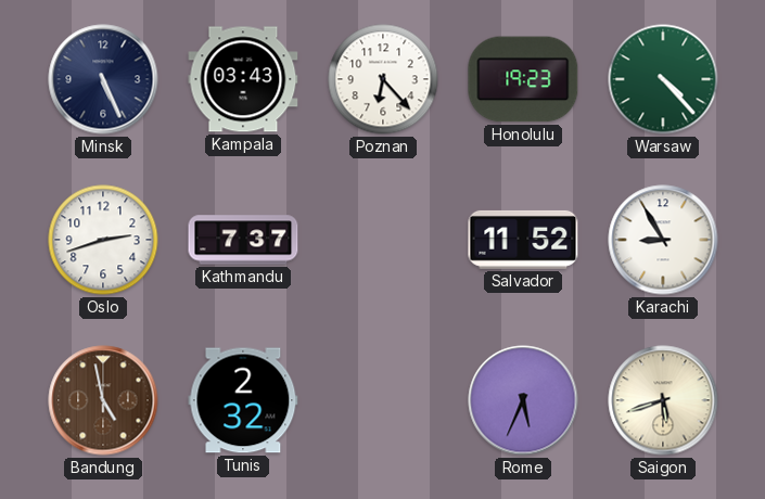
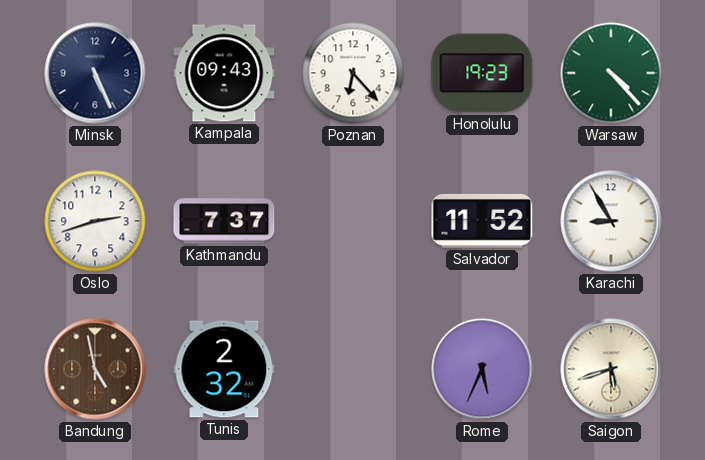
Kampala: 03:43 -> 09:43 (224, 73)
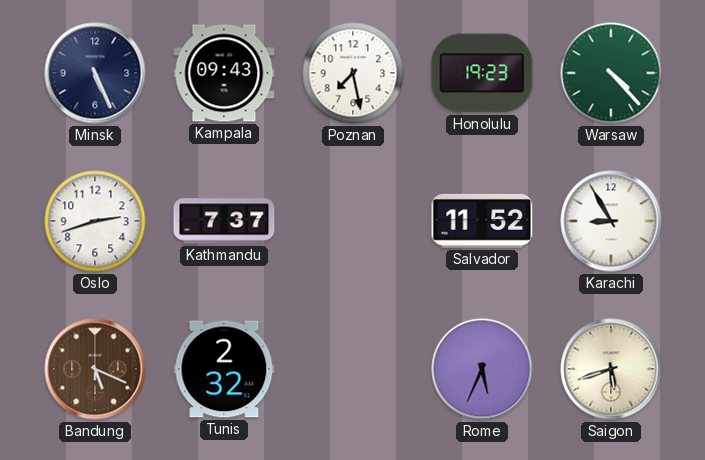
Poznan: 6:23 -> 7:28 (353, 73)
Bandung: 4:58 -> 5:19 (95, 369)
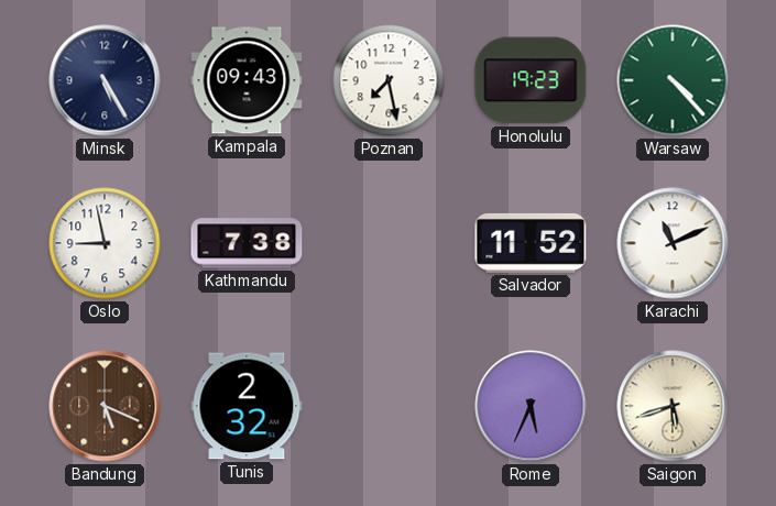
Minsk: 5:26 -> 5:25 (105, 80)
Oslo: 2:42 -> 8:58 (105, 243)
Kathmandu: 7:37 -> 7:38 (247, 243)
Karachi: 8:55 -> 11:11 (673, 243)
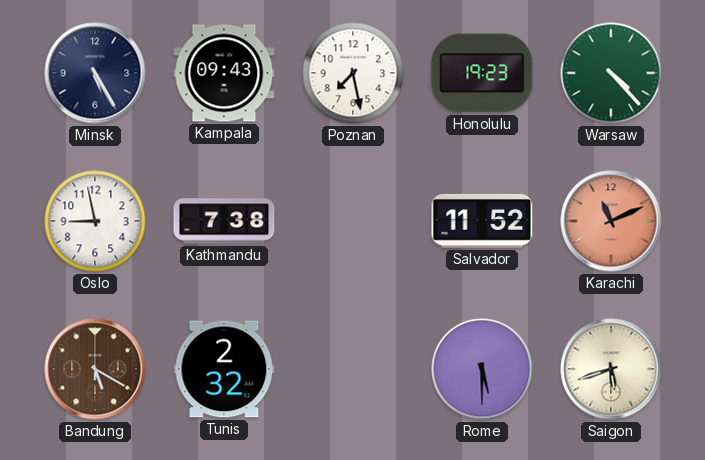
Karachi dial: white -> salmon (611, 221)
Bandung: 5:19 -> 5:20 (95, 369)
Rome: 5:34 -> 5:30 (482, 369)
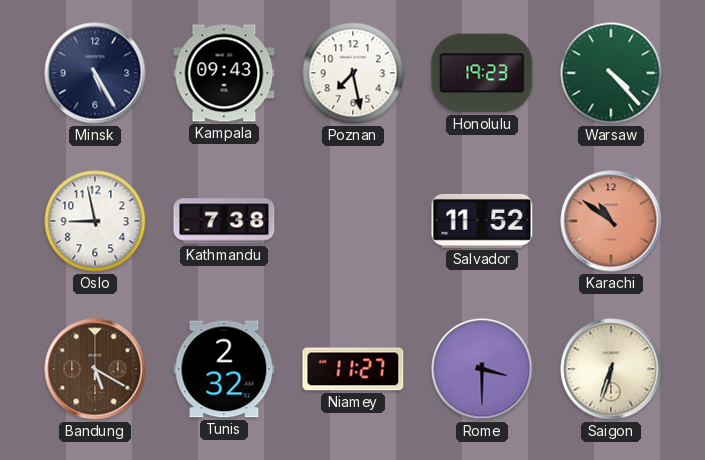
Karachi: 11:11 -> 10:51 (611, 221)
Niamey: none -> 11:27 (353, 369)
Rome: 5:30 -> 3:30 (482, 369)
Saigon: 5:42 -> 6:33 (611, 369)
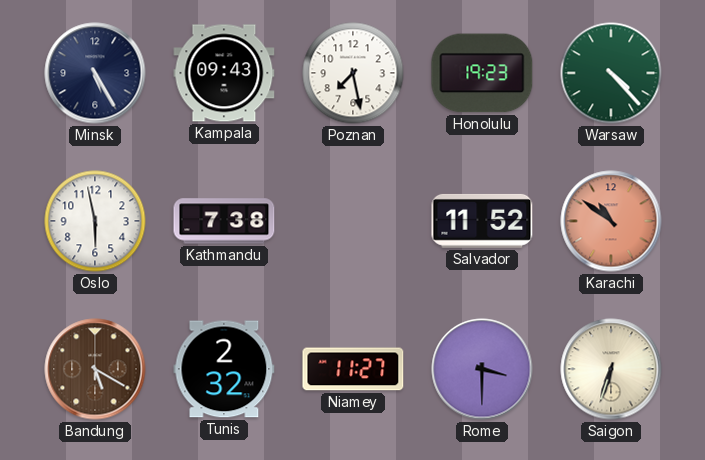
Oslo: 8:58 -> 5:58 (95, 221)
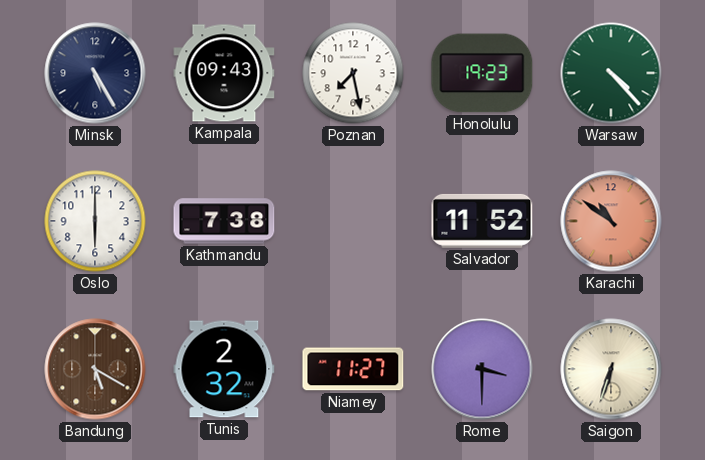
Oslo: 5:58 -> 6:00 (95, 221)
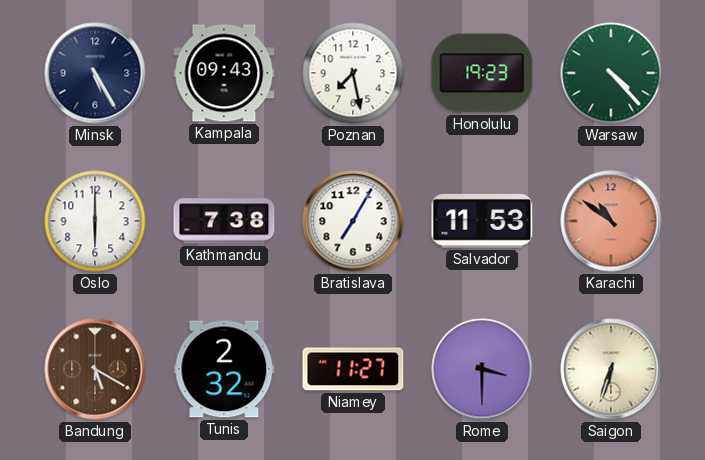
Bratislava: none -> 7:05 (353, 221)
Salvador: 11:52 -> 11:53 (482, 221)
